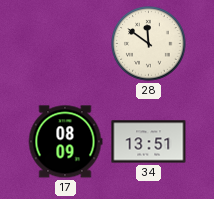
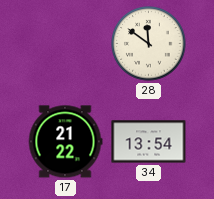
17: 08:09 -> 21:22 (65, 142)
34: 13:51 -> 13:54 (149, 142)
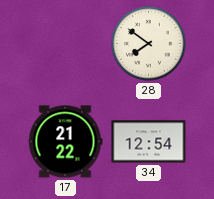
28: 11:51 -> 7:51 (149, 44)
34: 13:54 -> 12:54 (149, 142)
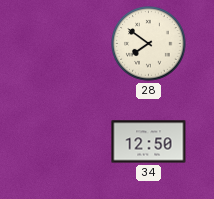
17: 21:22 -> none (65, 142)
34: 12:54 -> 12:50 (149, 142)
